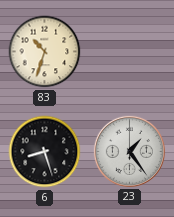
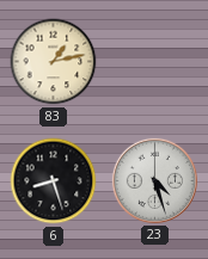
83: 10:33 -> 1:13 (54, 62)
23: 1:24 -> 4:27 (154, 180)
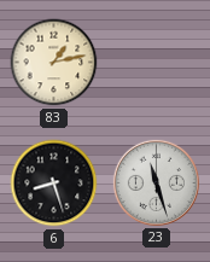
23: 4:27 -> 11:27 (156, 182)
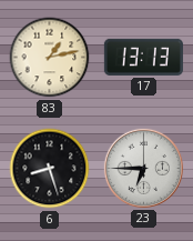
17: none -> 13:13 (143, 57)
23: 11:27 -> 6:45 (143, 168)
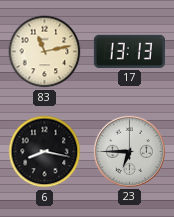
83: 1:13 -> 11:13 (45, 52)
6: 8:27 -> 8:17 (45, 152)
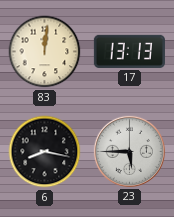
83: 11:13 -> 12:01 (45, 52)
23: 6:45 -> 5:45 (129, 151)
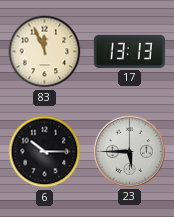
83: 12:01 -> 11:56 (45, 52)
6: 8:17 -> 10:15 (45, 152)
